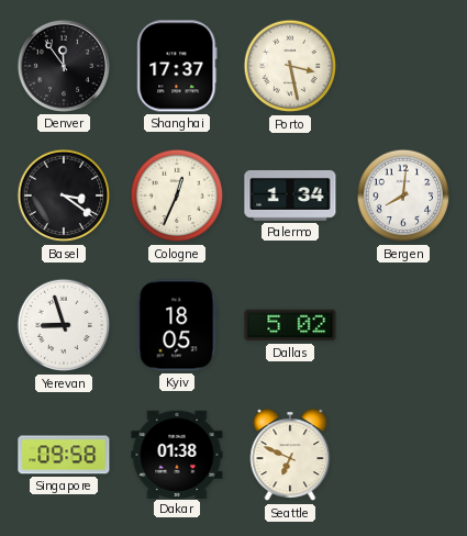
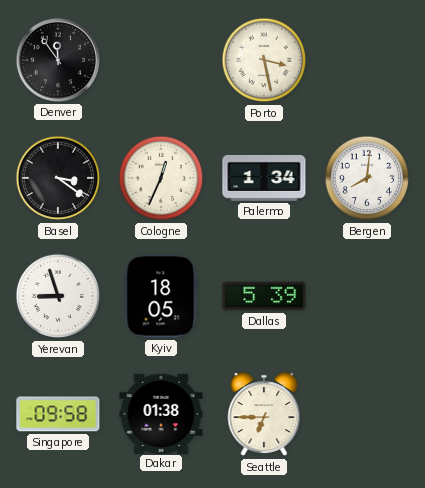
Shanghai: 17:37 -> none (177, 66)
Dallas: 5:02 -> 5:39 (264, 296)
Seattle: 6:49 -> 6:45 (264, 415)
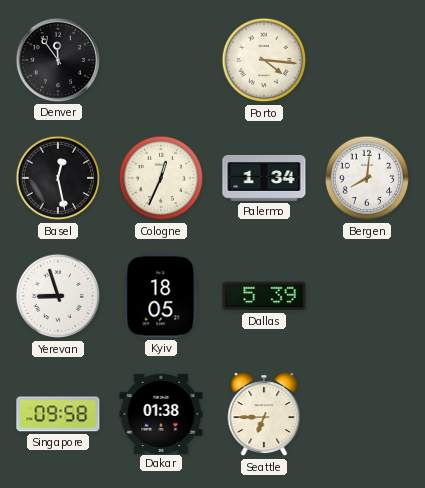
Porto: 3:28 -> 4:16 (264, 60)
Basel: 3:21 -> 12:28 (58, 178)
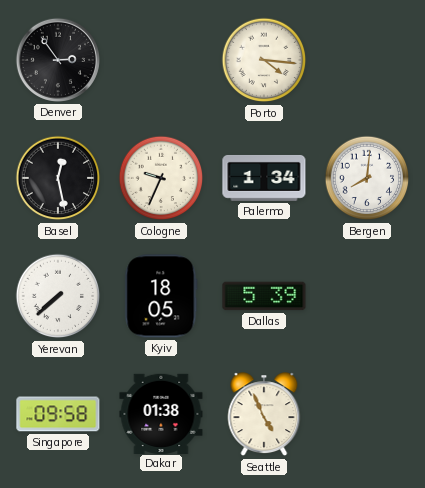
Denver: 11:54 -> 2:54 (58, 60)
Cologne: 12:34 -> 9:34 (161, 178)
Yerevan: 8:57 -> 7:38 (58, 296)
Seattle: 6:45 -> 4:56 (264, 415)
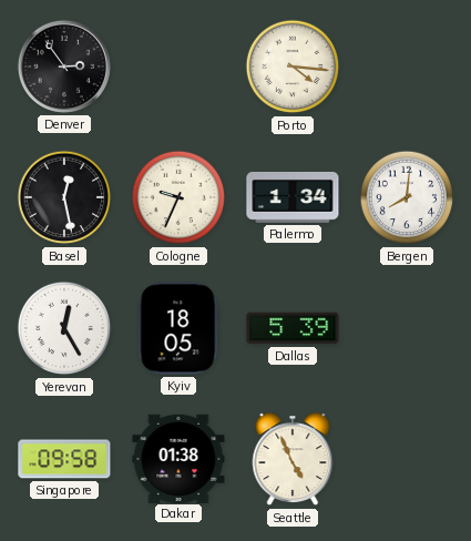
Yerevan: 7:38 -> 12:25 (64, 328)
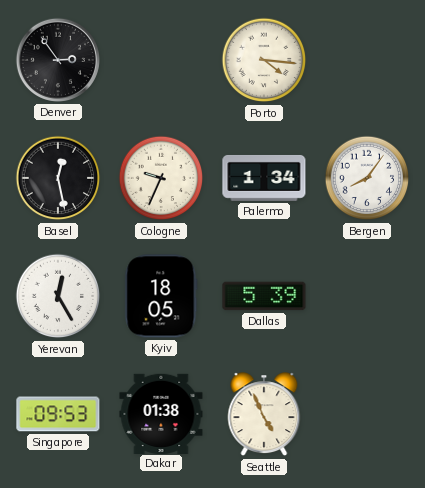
Bergen: 8:01 -> 8:06 (367, 178)
Singapore: 09:58 -> 09:53 (58, 414)
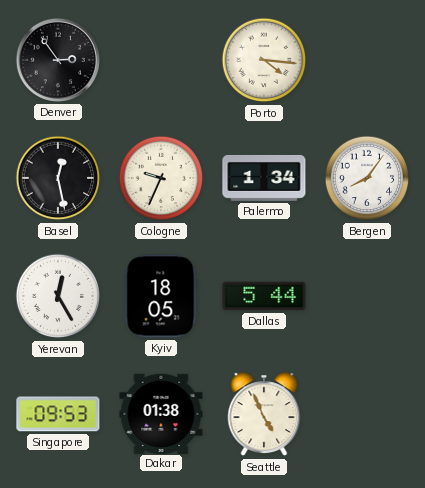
Dallas: 5:39 -> 5:44 (264, 296)
